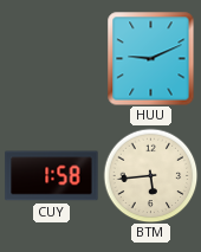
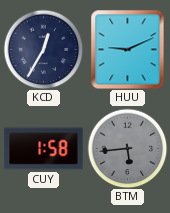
KCD: none -> 12:35 (43, 49)
BTM dial: cream -> grey (127, 148)
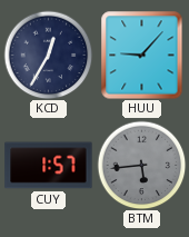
HUU: 9:11 -> 9:07 (142, 55)
CUY: 1:58 -> 1:57 (49, 166)
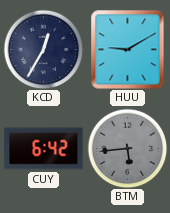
HUU: 9:07 -> 9:10 (128, 49)
CUY: 1:57 -> 6:42 (44, 149)
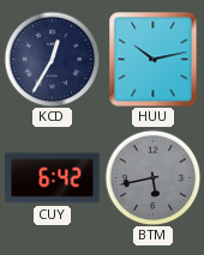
HUU: 9:10 -> 10:13 (154, 59)
BTM: 5:44 -> 5:43 (152, 177)
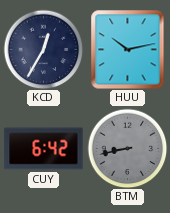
BTM: 5:43 -> 8:43 (127, 148)
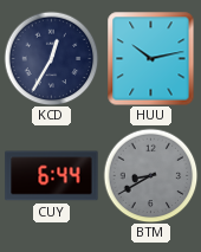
CUY: 6:42 -> 6:44 (52, 176)
BTM: 8:43 -> 8:40 (150, 175)
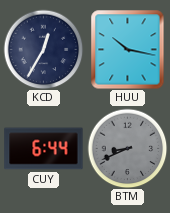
HUU: 10:13 -> 10:17 (128, 49)
BTM: 8:40 -> 8:41 (127, 148)
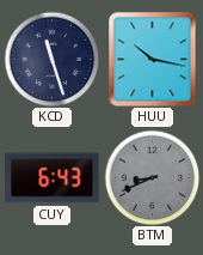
KCD: 12:35 -> 11:27 (51, 59)
CUY: 6:44 -> 6:43 (53, 178)
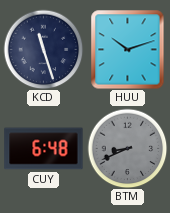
HUU: 10:17 -> 10:12 (128, 49)
CUY: 6:43 -> 6:48 (44, 149)
